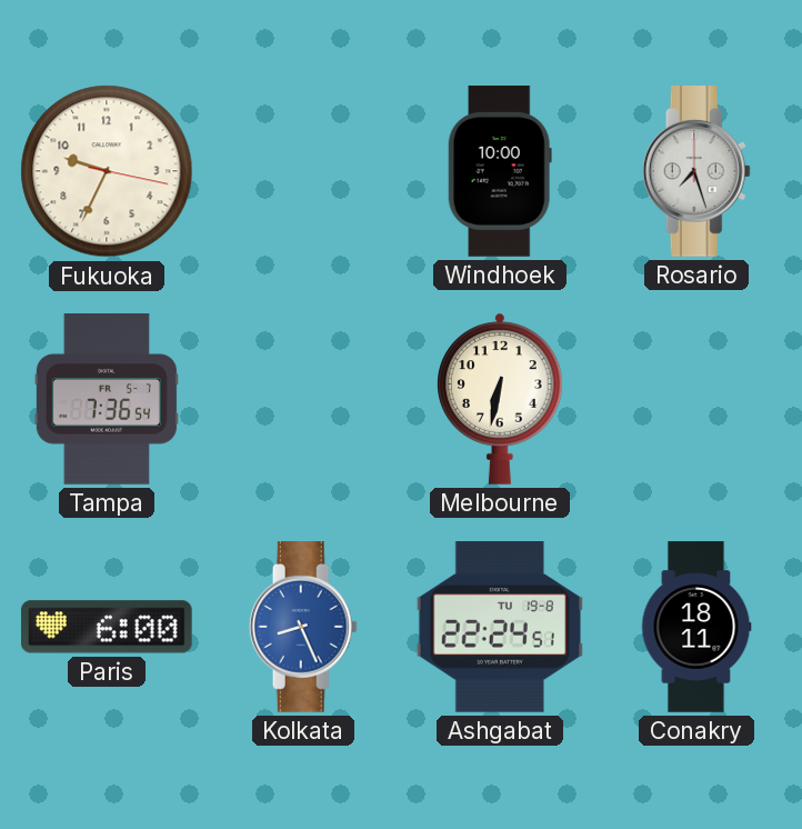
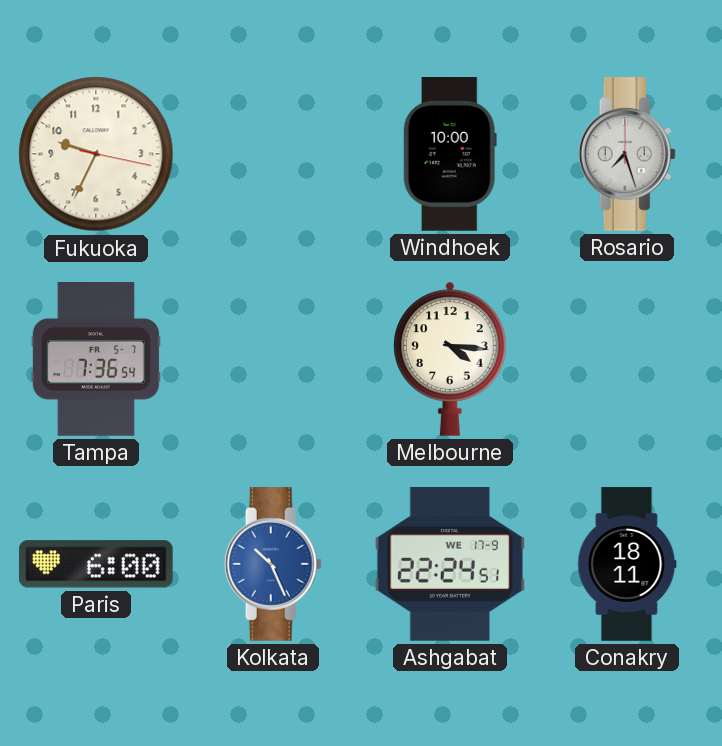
Melbourne: 6:32 -> 4:16 (450, 359)
Kolkata: 8:26 -> 10:26 (273, 565)
Ashgabat date: TU 19-8 -> WE 17-9 (449, 565)
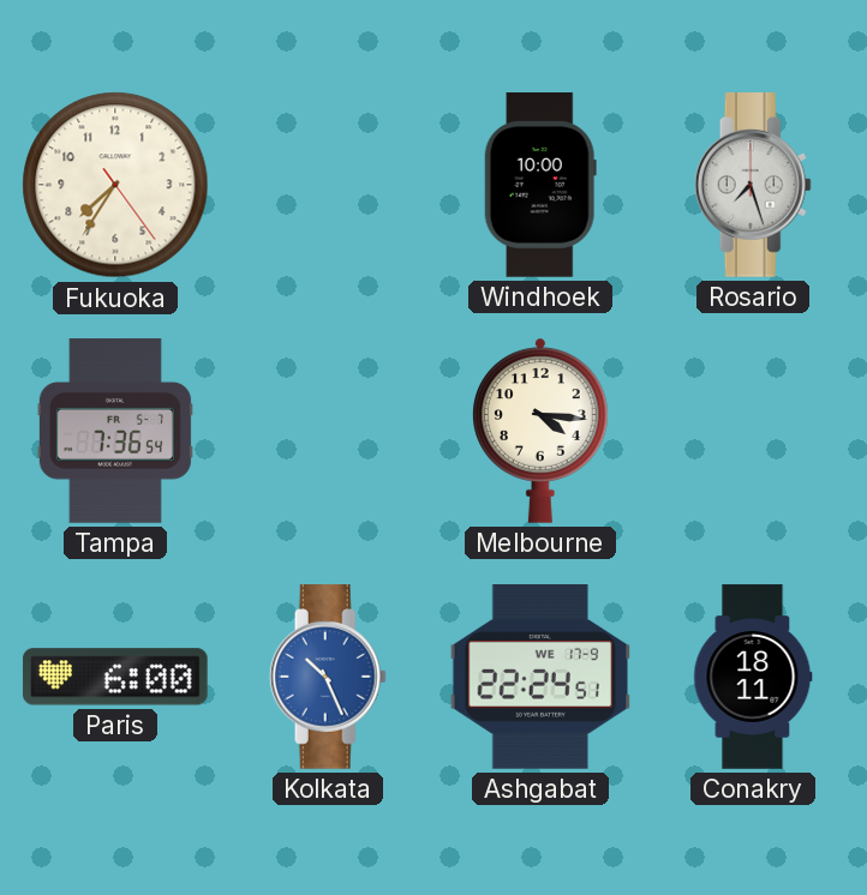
Fukuoka: 9:34 -> 7:35 (115, 185)
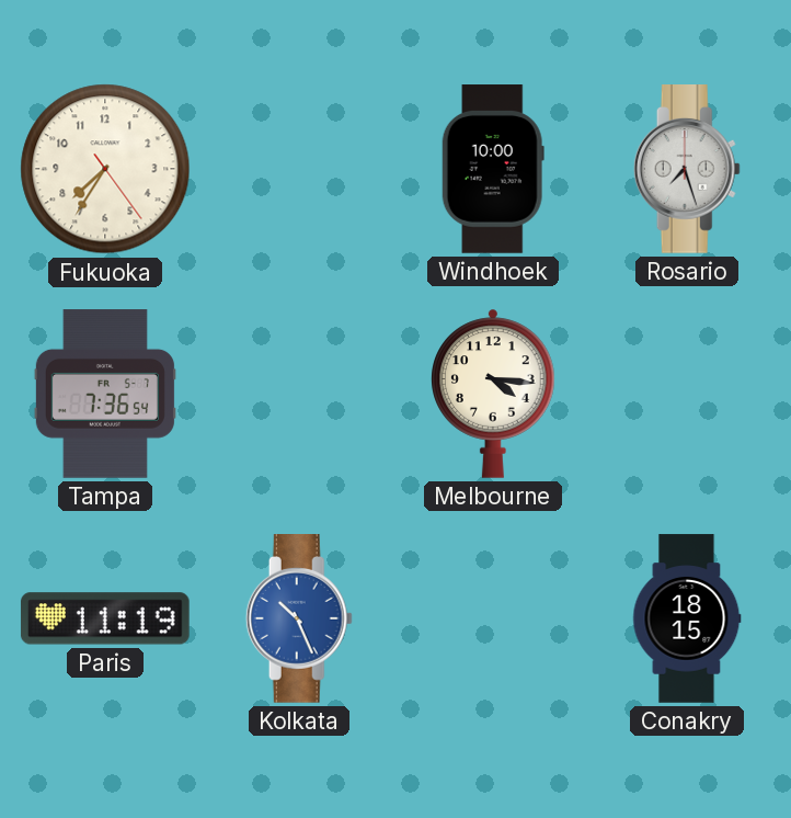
Paris: 6:00 -> 11:19 (105, 618)
Ashgabat: 22:24 -> none (539, 678)
Conakry: 18:11 -> 18:15 (687, 618)
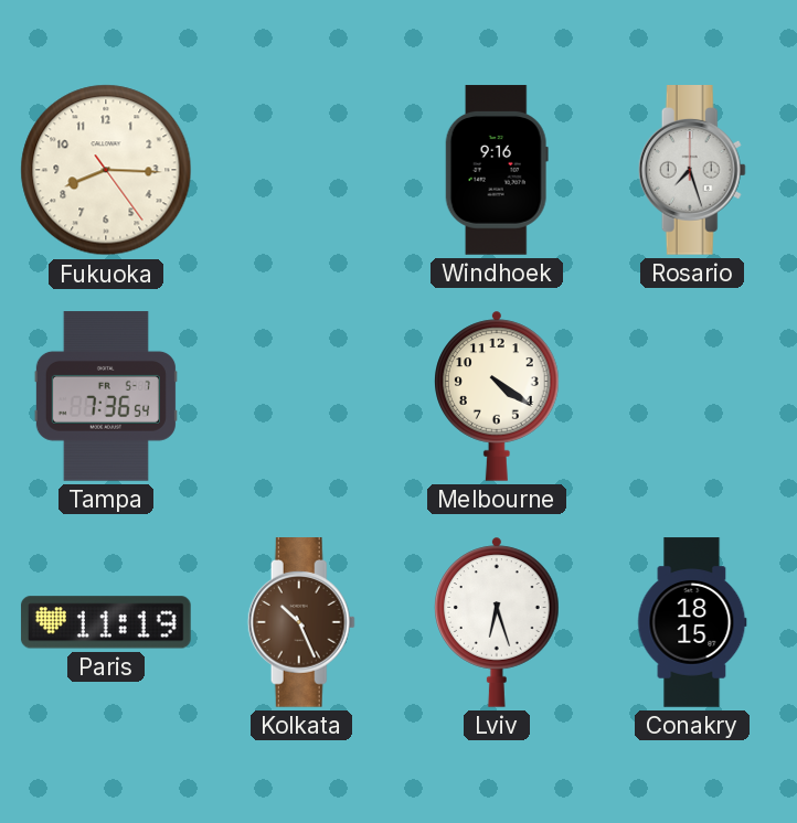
Fukuoka: 7:35 -> 8:15 (106, 170)
Windhoek: 10:00 -> 9:16 (497, 170)
Melbourne: 4:16 -> 4:21 (497, 396)
Kolkata dial: blue -> brown (301, 623)
Lviv: none -> 6:27 (497, 622)
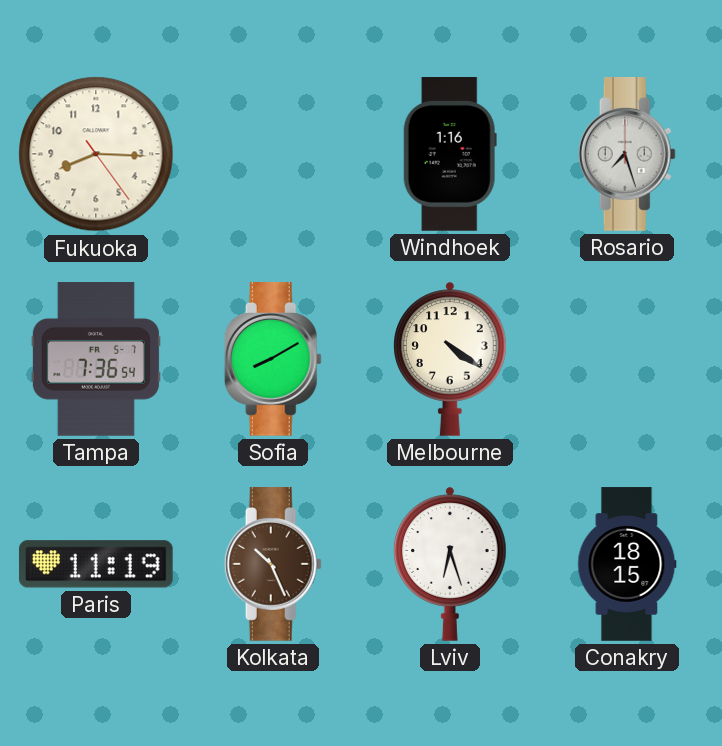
Windhoek: 9:16 -> 1:16 (450, 154)
Sofia: none -> 8:10 (273, 360)
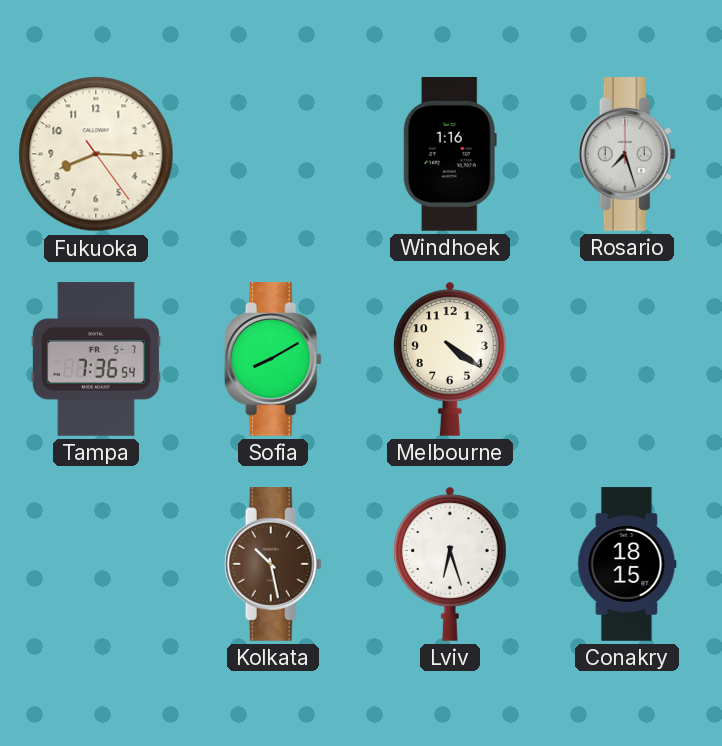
Paris: 11:19 -> none (96, 564)
Kolkata: 10:26 -> 10:28 (273, 565)
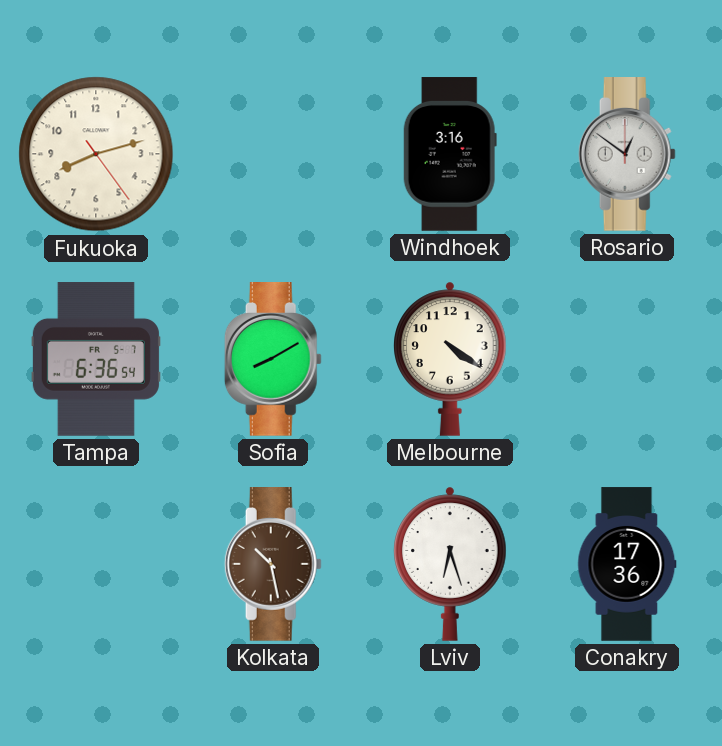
Fukuoka: 8:15 -> 8:12 (96, 154)
Windhoek: 1:16 -> 3:16 (450, 154)
Rosario: 7:27 -> 12:51 (627, 155)
Tampa: 7:36 -> 6:36 (96, 359)
Conakry: 18:15 -> 17:36 (627, 564)
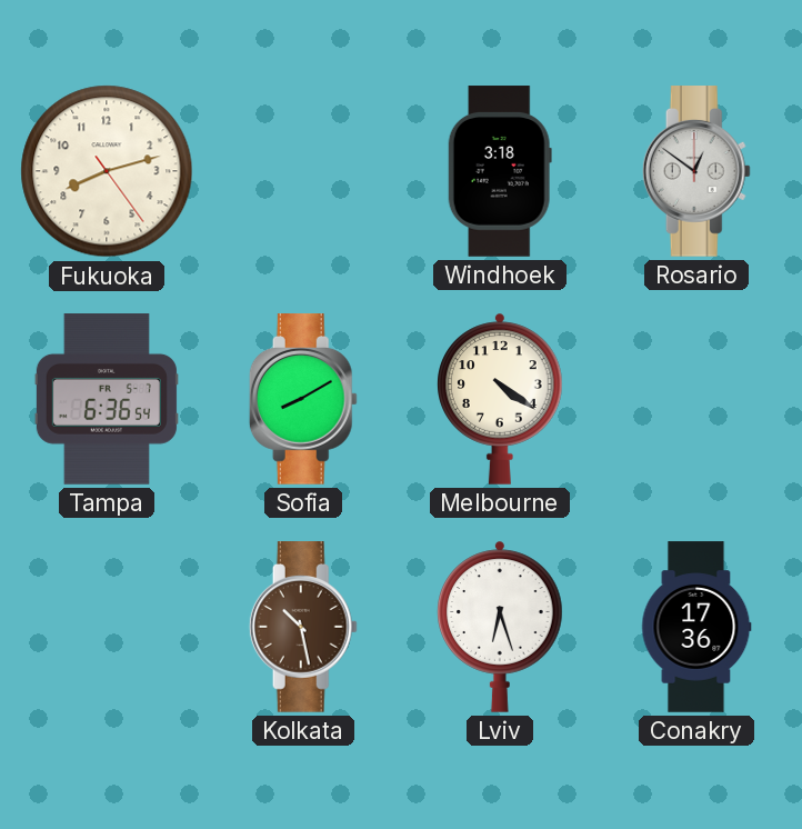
Windhoek: 3:16 -> 3:18 (500, 171)
